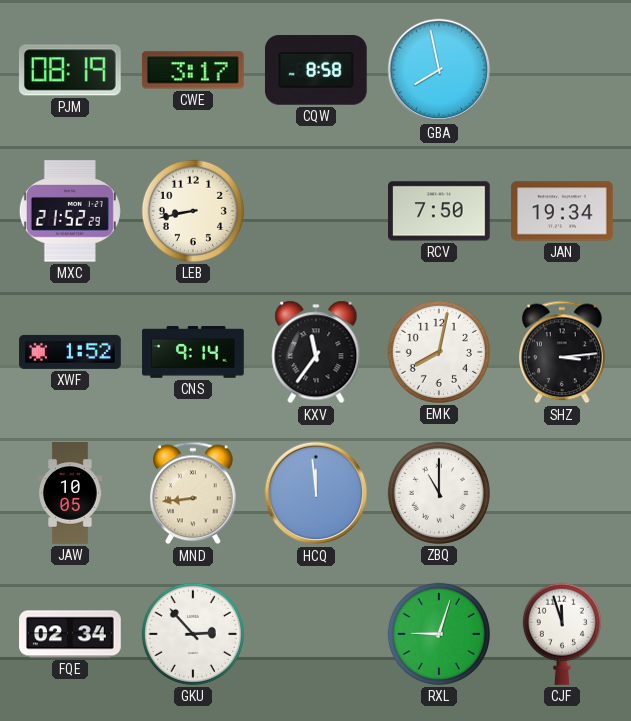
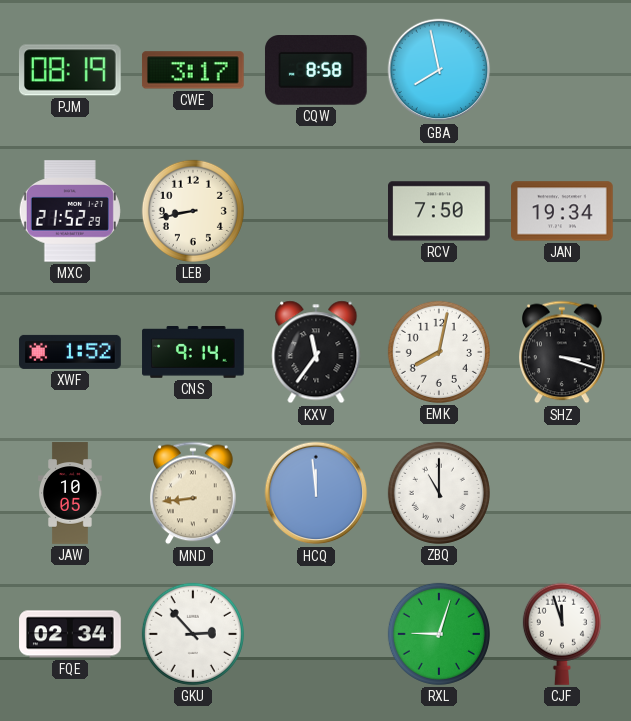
SHZ: 3:14 -> 3:18 (563, 352)
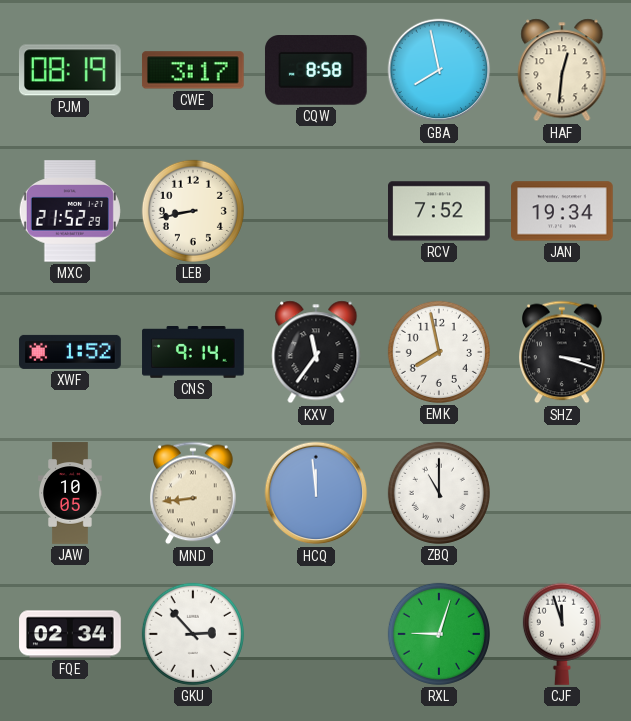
HAF: none -> 12:31 (562, 70)
RCV: 7:50 -> 7:52 (440, 211)
EMK: 8:02 -> 7:58 (439, 352)
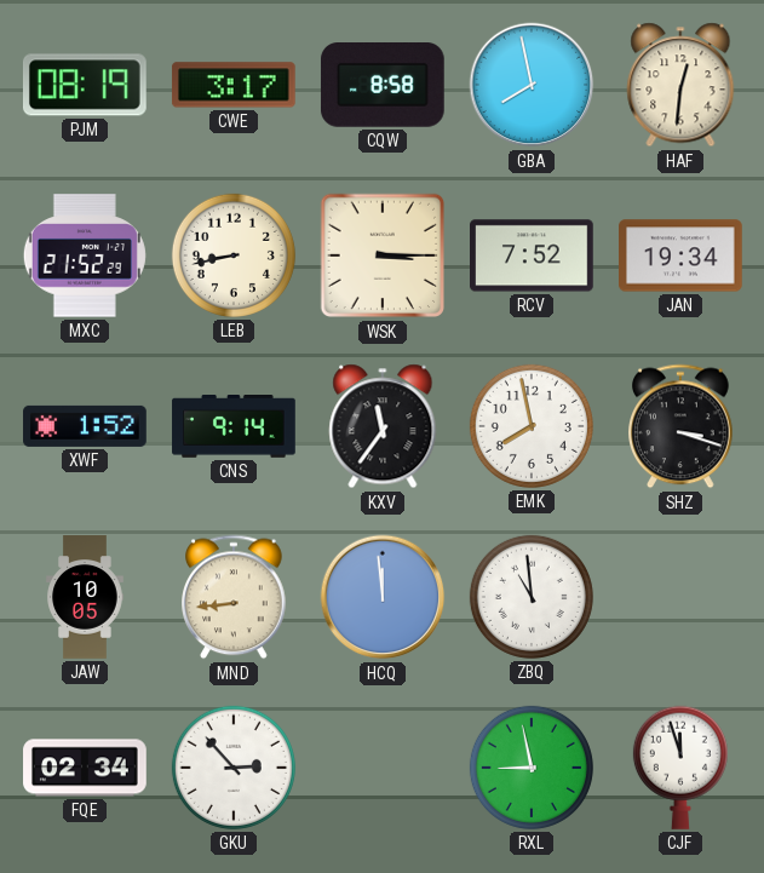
WSK: none -> 3:15 (383, 255)
ZBQ: 11:00 -> 10:59 (532, 597)
RXL: 9:03 -> 8:58 (532, 768)
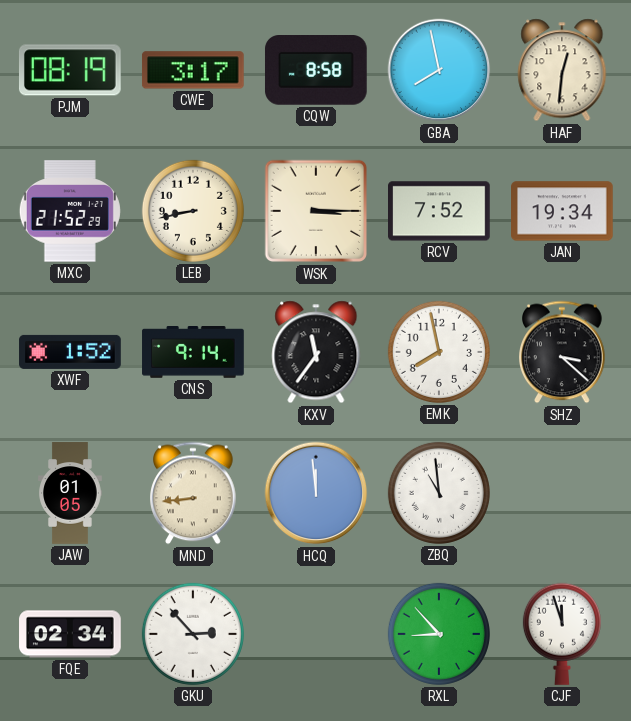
SHZ: 3:18 -> 3:22 (563, 352)
JAW: 10:05 -> 01:05 (70, 493)
RXL: 8:58 -> 8:53 (439, 634)
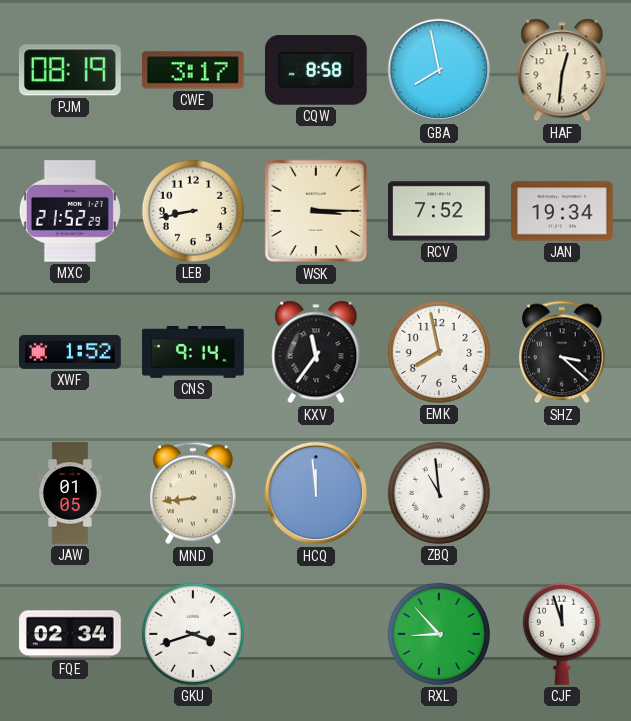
GKU: 2:53 -> 3:42 (193, 634)
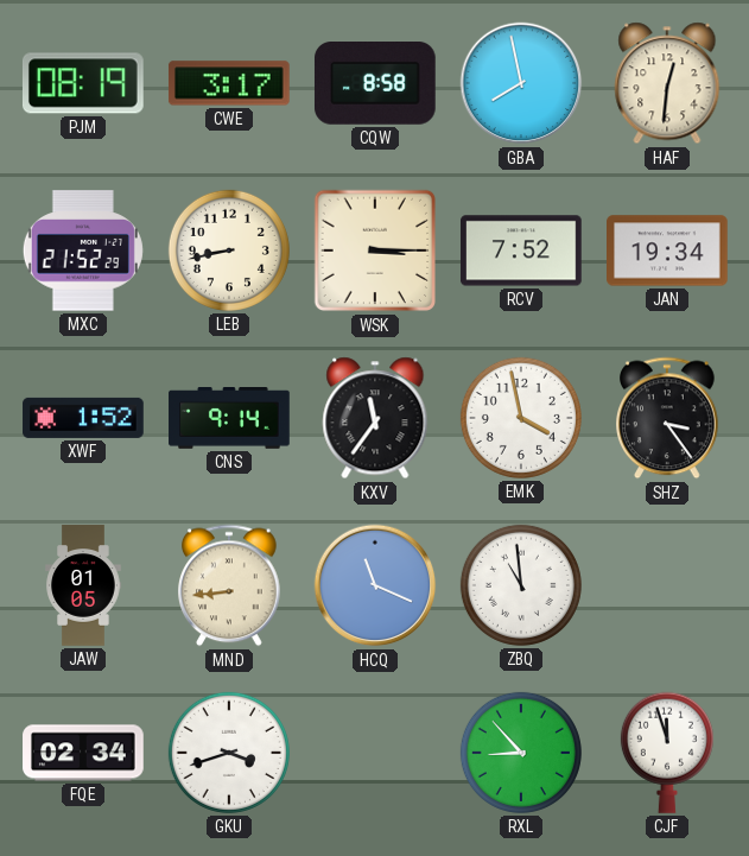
EMK: 7:58 -> 3:58 (521, 418)
SHZ: 3:22 -> 3:24 (668, 418)
HCQ: 11:59 -> 11:19 (375, 585)
